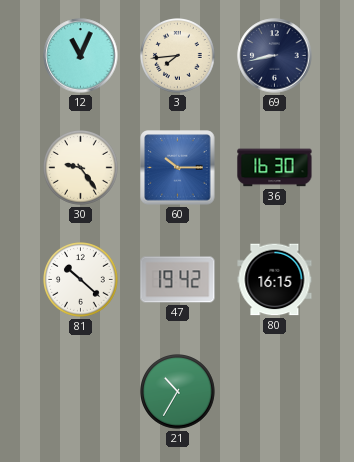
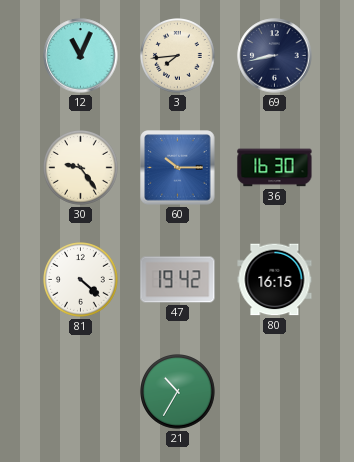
81: 10:22 -> 4:22 (81, 280)
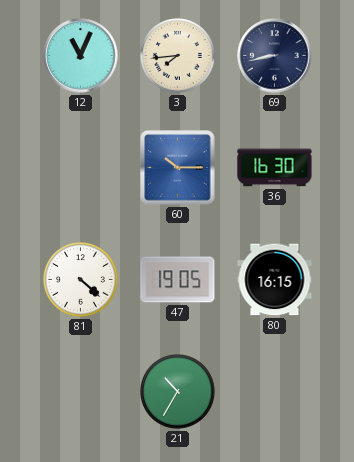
30: 9:24 -> none (81, 168)
47: 19:42 -> 19:05 (178, 280)
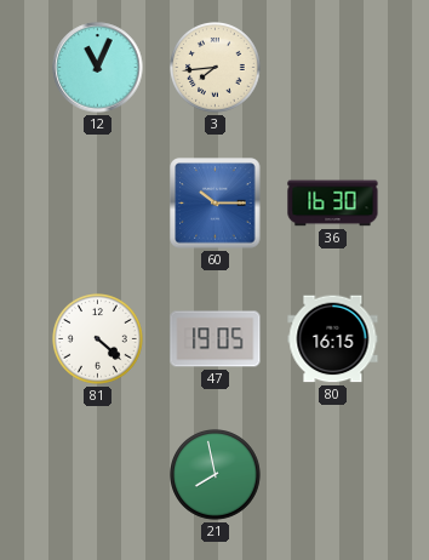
69: 8:43 -> none (275, 56)
21: 10:35 -> 7:58 (216, 475)
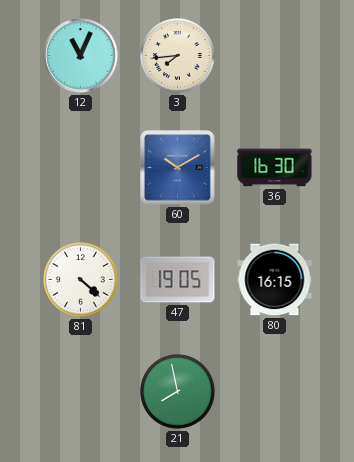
60: 10:15 -> 10:10 (178, 168)
